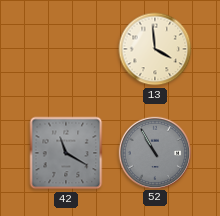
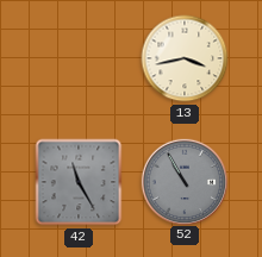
13: 3:59 -> 3:43 (185, 58)
42: 11:20 -> 11:25 (79, 182)
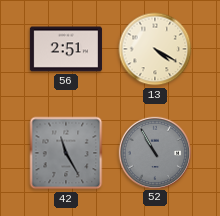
56: none -> 2:51 (66, 49)
13: 3:43 -> 4:20 (155, 49)
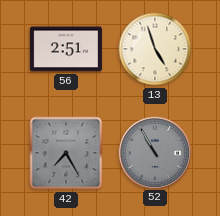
13: 4:20 -> 4:57 (155, 49)
42: 11:25 -> 7:25 (66, 153)
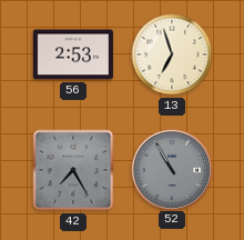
56: 2:51 -> 2:53 (73, 54)
13: 4:57 -> 6:57 (172, 54)
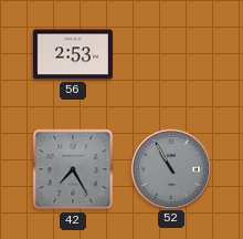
13: 6:57 -> none (172, 54)
